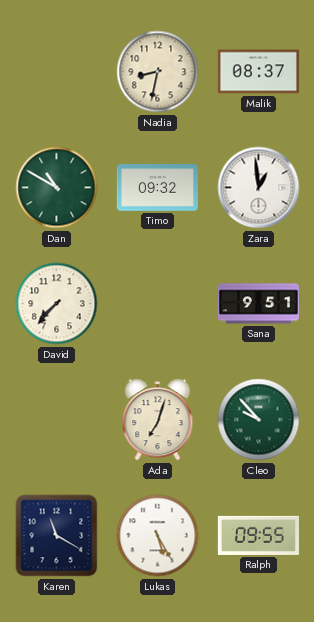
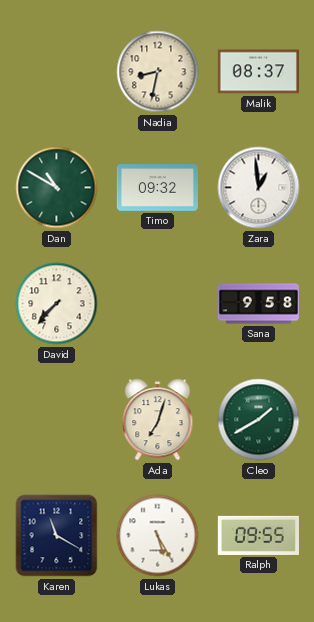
Sana: 9:51 -> 9:58 (258, 304)
Cleo: 9:53 -> 1:40 (259, 420)
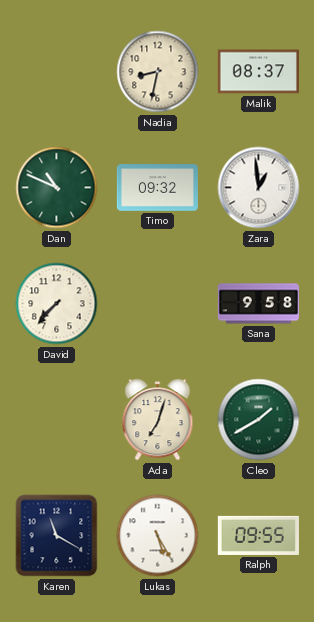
Dan: 10:50 -> 10:49 (57, 188)
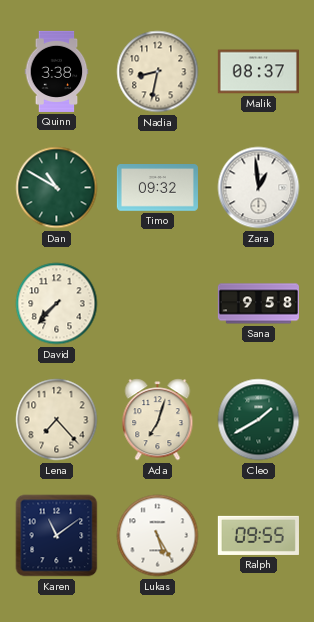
Quinn: none -> 3:38 (57, 71)
Dan: 10:49 -> 10:50 (57, 188)
Lena: none -> 7:23 (57, 420)
Karen: 11:20 -> 11:09 (57, 536)
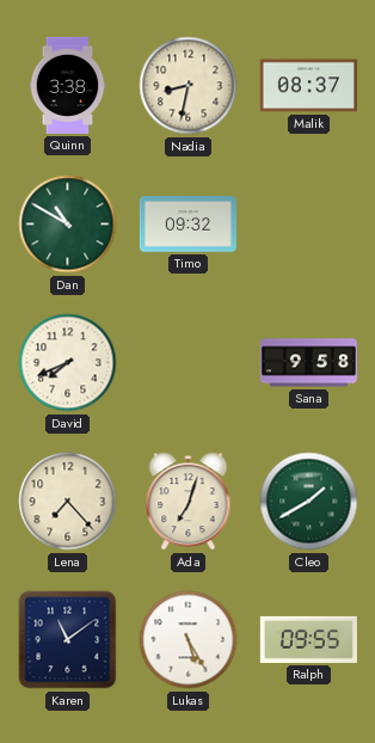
Zara: 12:59 -> none (259, 188)
David: 7:37 -> 7:41 (68, 363)
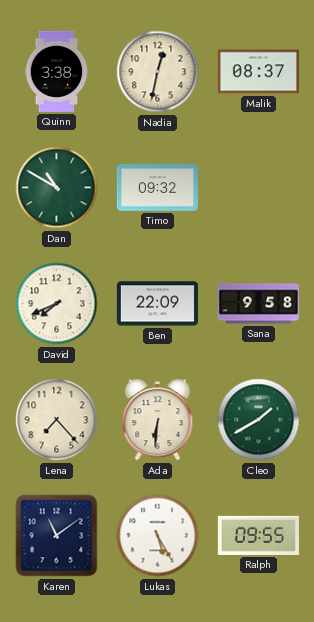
Nadia: 8:32 -> 12:32 (158, 72)
Ben: none -> 22:09 (157, 304)
Ada: 7:03 -> 6:31 (158, 420)
